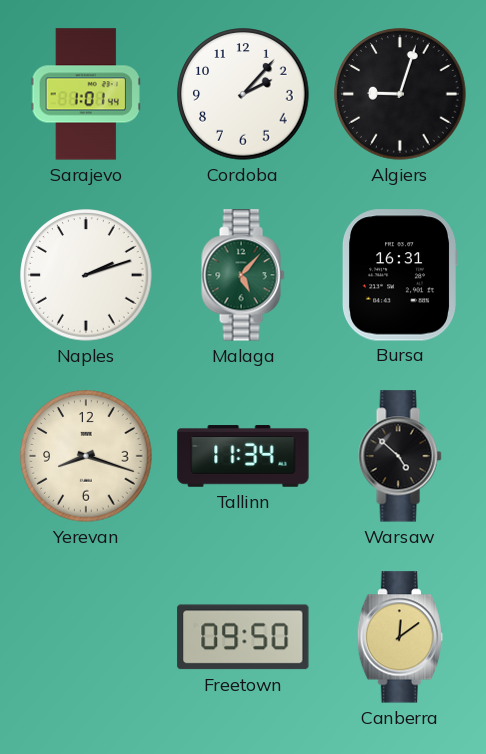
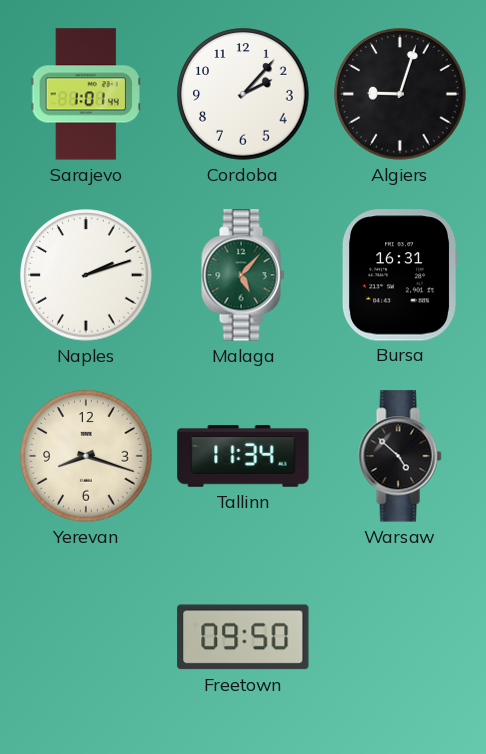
Canberra: 12:09 -> none (399, 637)
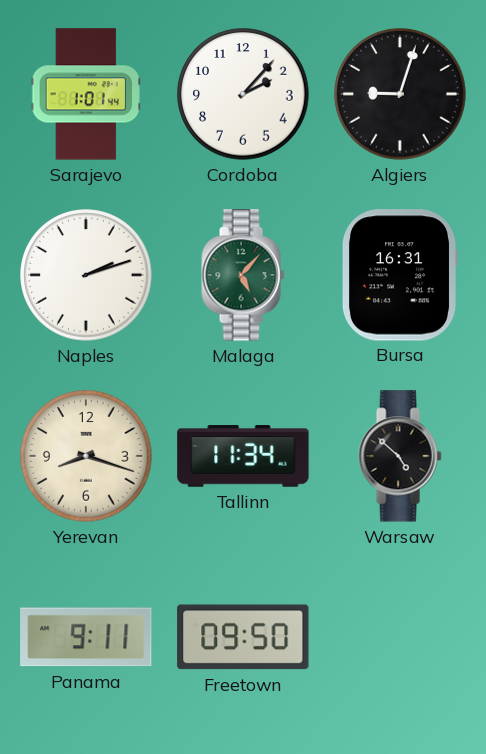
Panama: none -> 9:11 (86, 637)
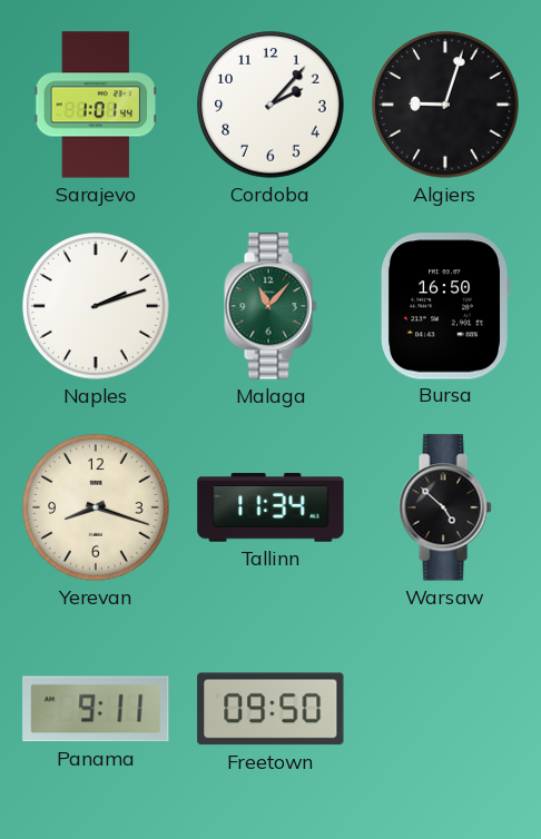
Malaga: 5:07 -> 11:07 (270, 306)
Bursa: 16:31 -> 16:50 (444, 306)
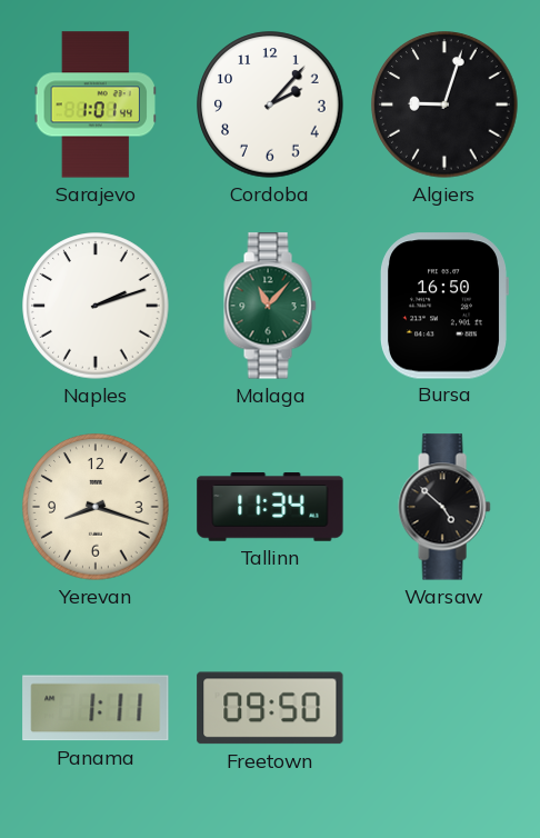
Panama: 9:11 -> 1:11 (96, 708)
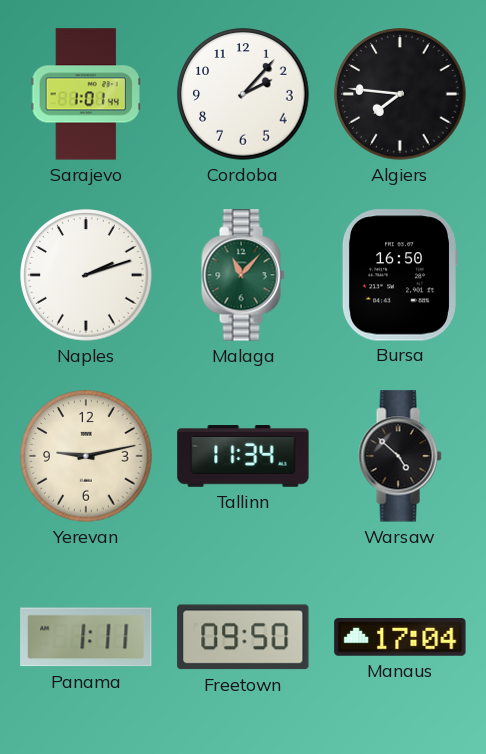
Algiers: 9:03 -> 7:46 (400, 94)
Yerevan: 8:18 -> 9:13 (86, 456)
Manaus: none -> 17:04 (400, 637)
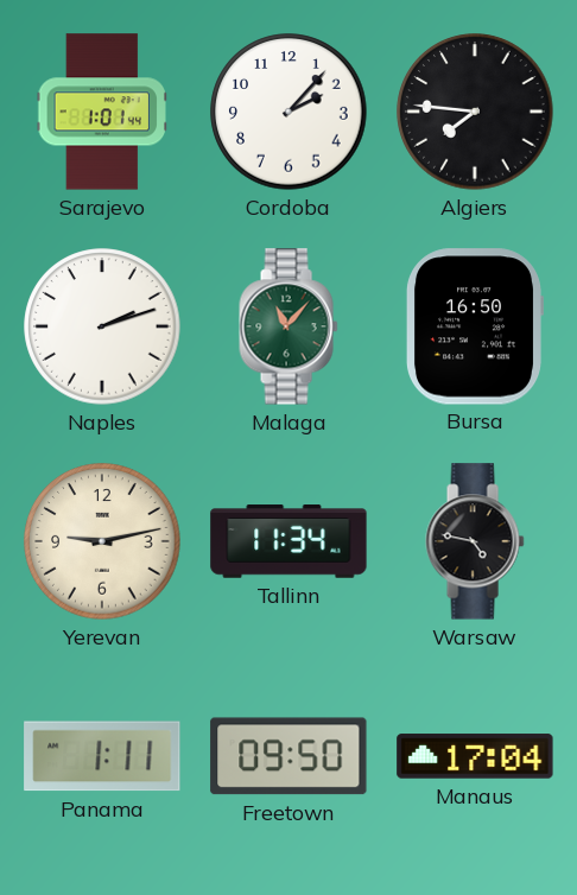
Warsaw: 4:52 -> 4:47 (475, 541)
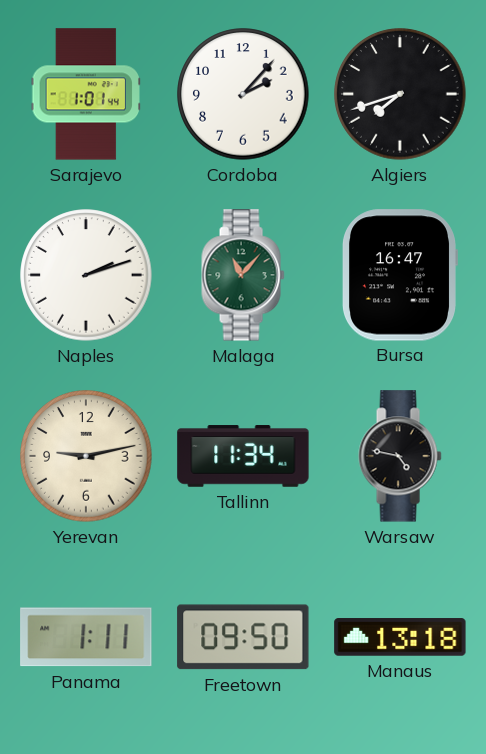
Algiers: 7:46 -> 7:42 (400, 94)
Bursa: 16:50 -> 16:47 (399, 275)
Manaus: 17:04 -> 13:18 (400, 637)
